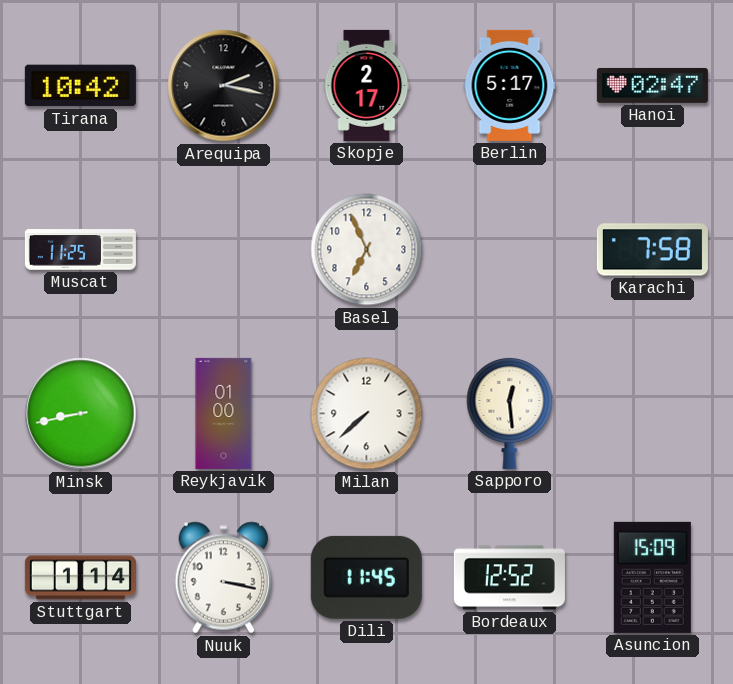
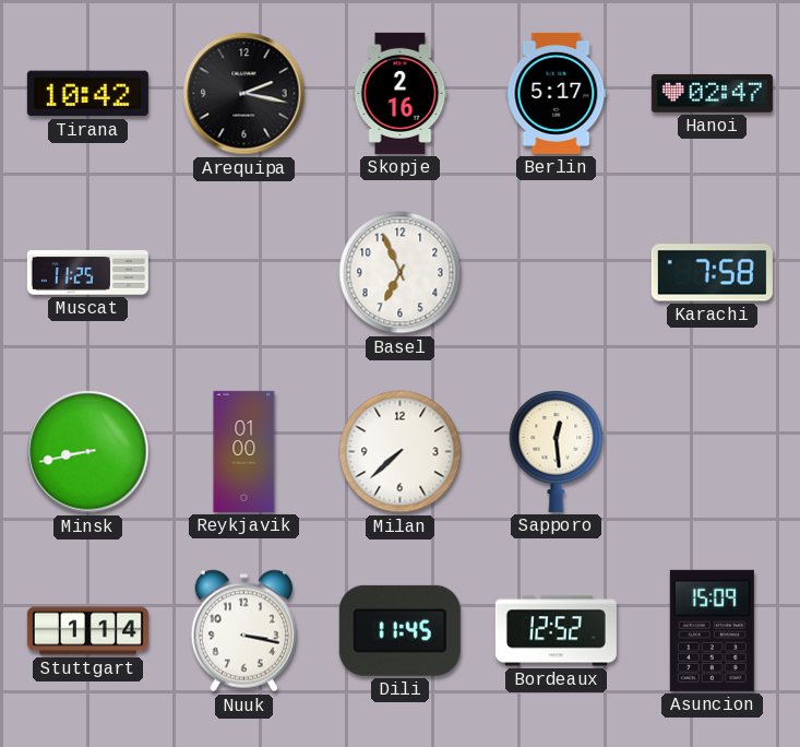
Skopje: 2:17 -> 2:16 (401, 93)
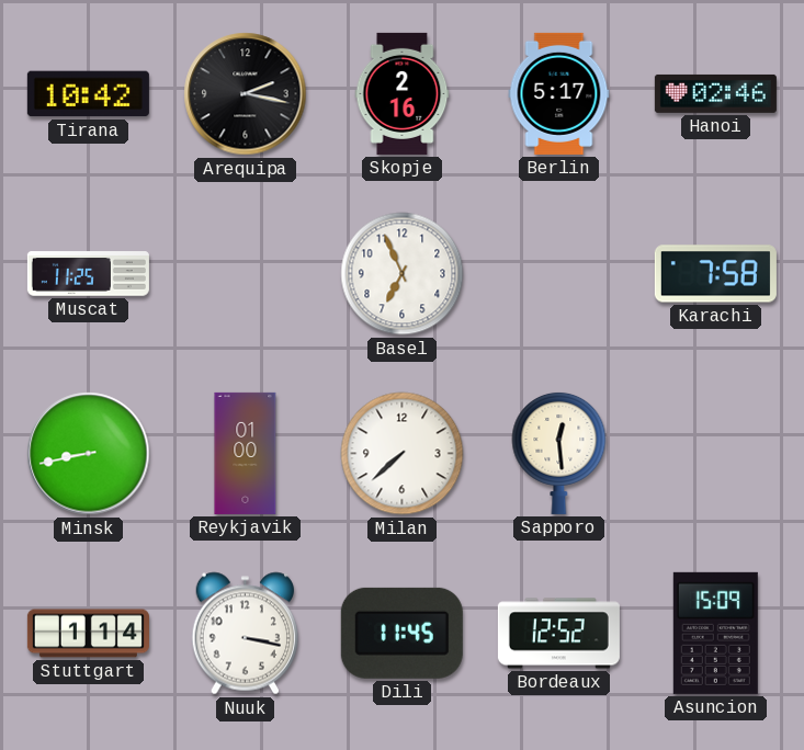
Hanoi: 02:47 -> 02:46 (715, 93)
